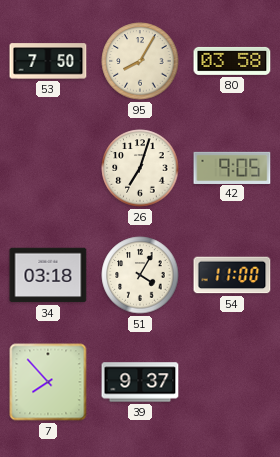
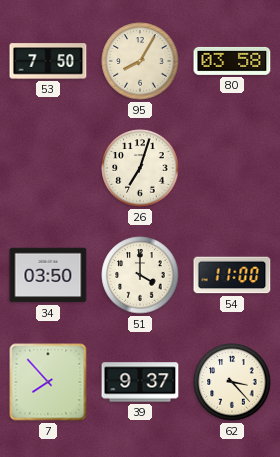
42: 9:05 -> none (232, 167)
34: 03:18 -> 03:50 (48, 275)
51: 4:05 -> 4:00 (140, 275)
62: none -> 3:23 (232, 382)
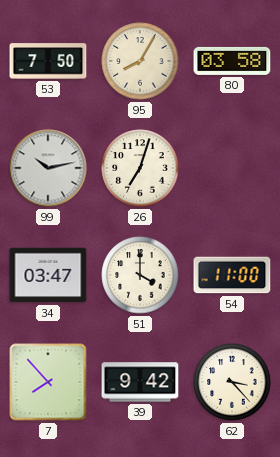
99: none -> 10:13 (48, 168)
34: 03:50 -> 03:47 (48, 275)
39: 9:37 -> 9:42 (140, 382)
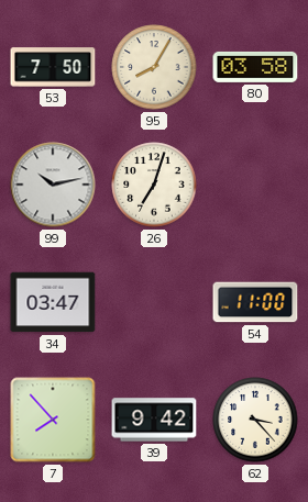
51: 4:00 -> none (140, 275)
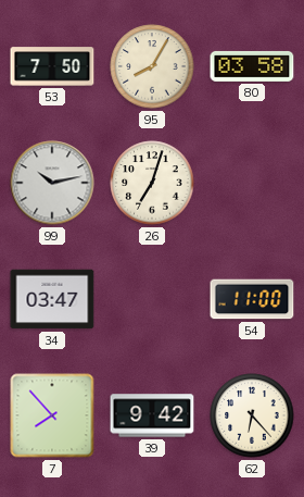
62: 3:23 -> 6:23 (252, 415)
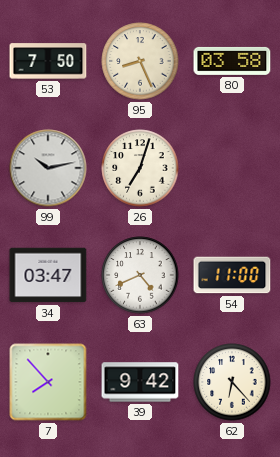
95: 8:05 -> 8:26 (140, 61)
63: none -> 4:41 (140, 275)
